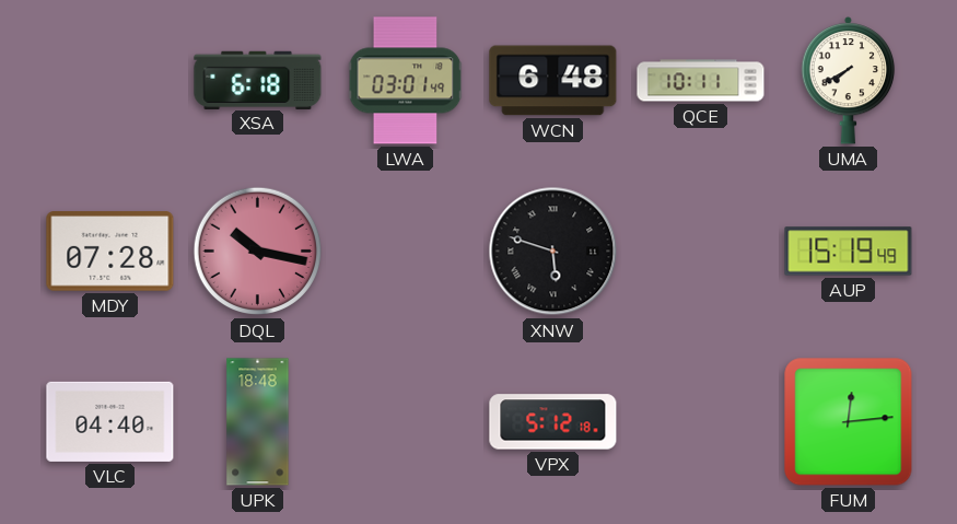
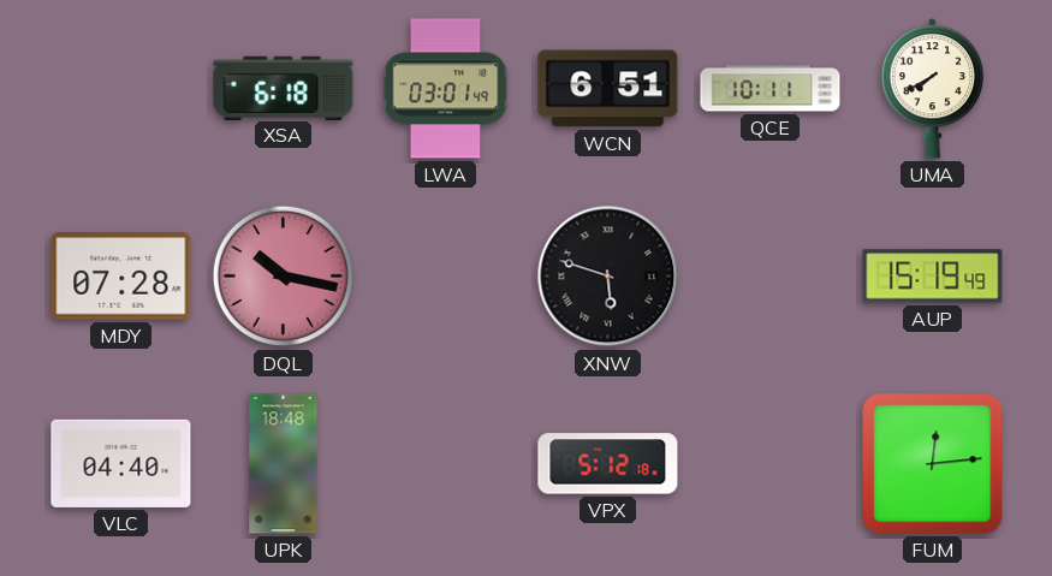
WCN: 6:48 -> 6:51 (608, 89)
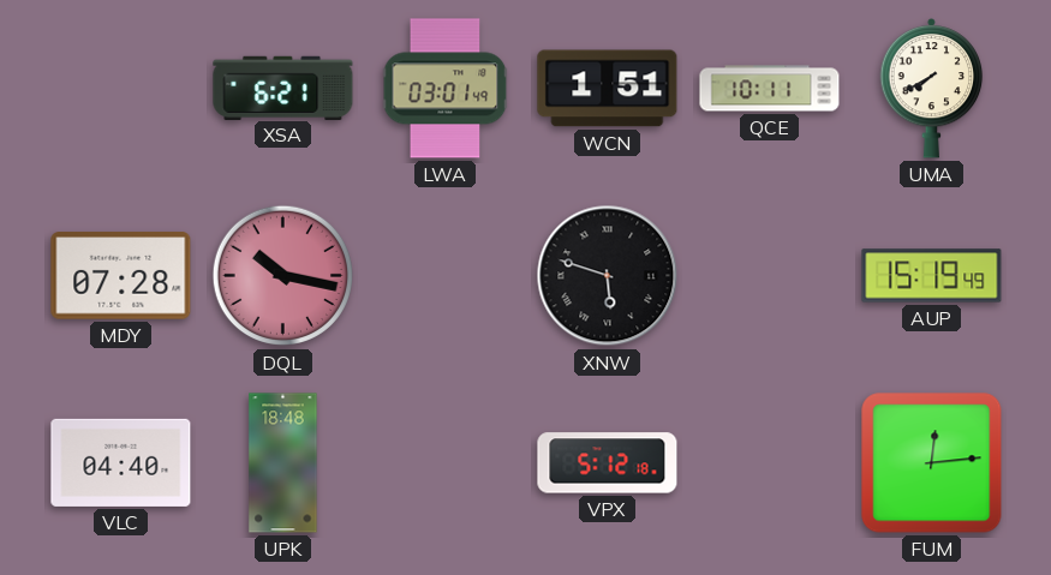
XSA: 6:18 -> 6:21 (283, 88)
WCN: 6:51 -> 1:51 (608, 89)
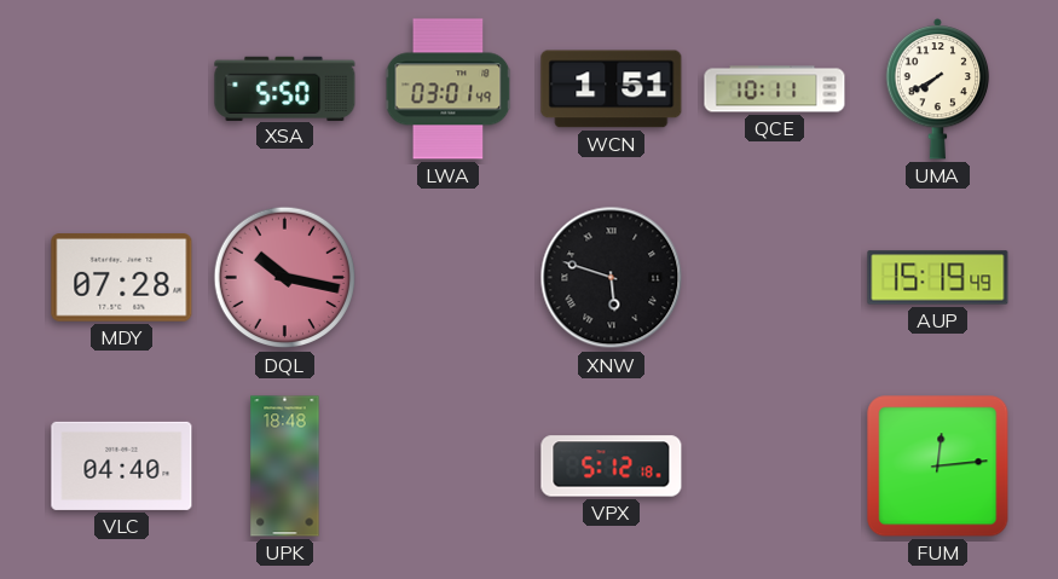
XSA: 6:21 -> 5:50 (285, 88)
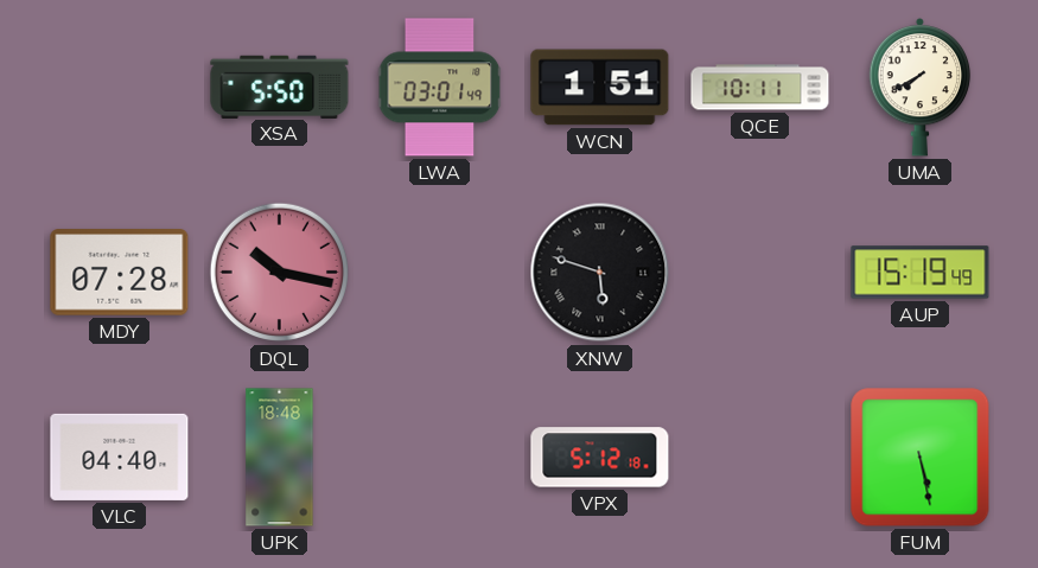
FUM: 12:14 -> 5:28 (921, 458)
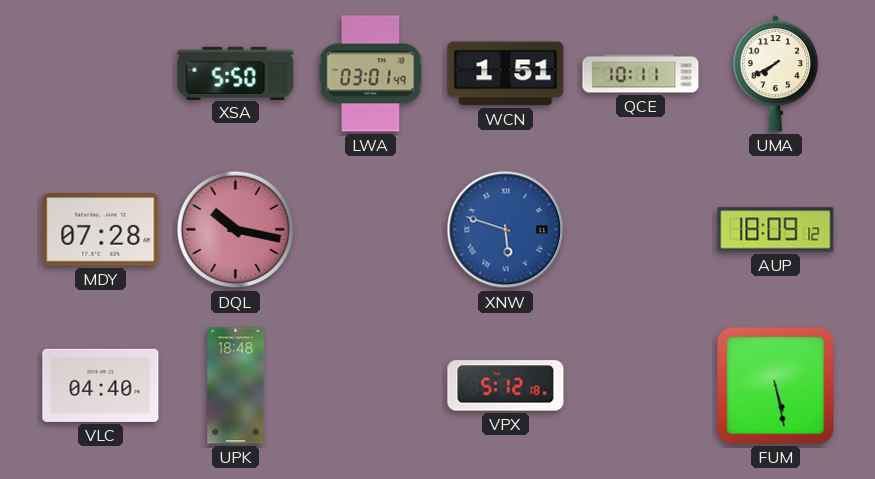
XNW dial: black -> blue (506, 230)
AUP: 15:19 -> 18:09 (776, 230)
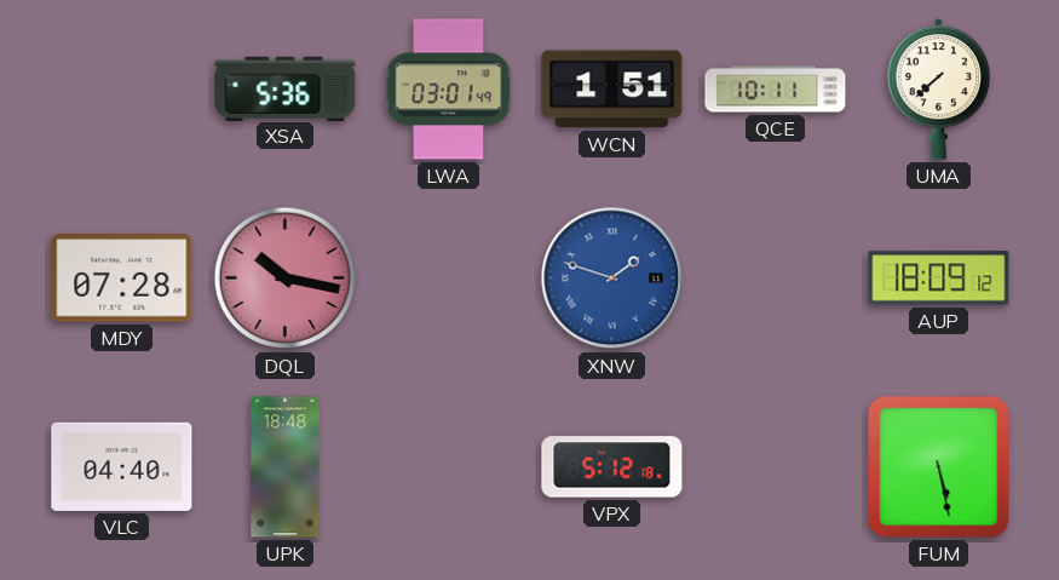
XSA: 5:50 -> 5:36 (286, 88)
UMA: 7:40 -> 7:38 (939, 88)
XNW: 5:48 -> 1:48 (612, 278)
